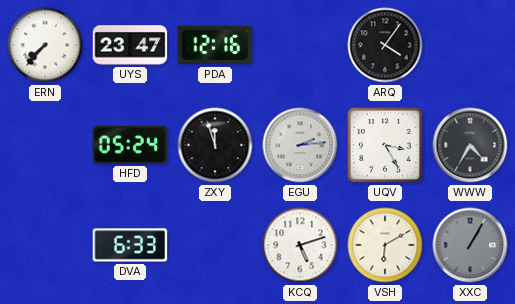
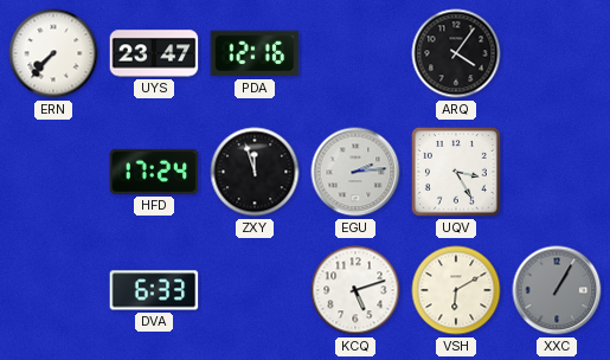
HFD: 05:24 -> 17:24 (154, 172)
WWW: 4:35 -> none (470, 145)
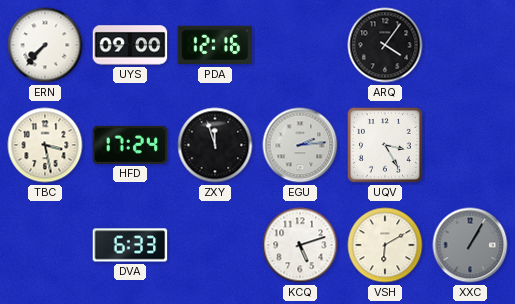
UYS: 23:47 -> 09:00 (130, 45)
TBC: none -> 3:28 (45, 145)
